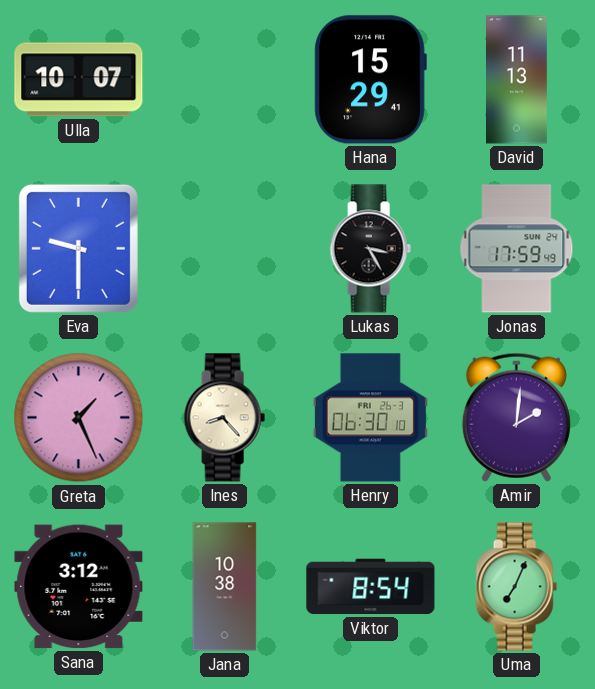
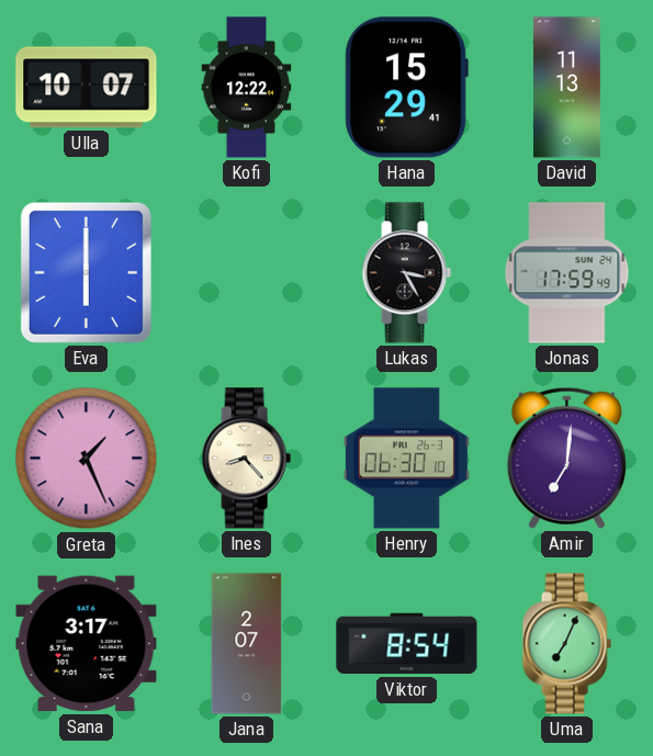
Kofi: none -> 12:22 (247, 88)
Eva: 9:30 -> 6:00 (86, 272)
Amir: 2:01 -> 7:01 (566, 458)
Sana: 3:12 -> 3:17 (87, 644)
Jana: 10:38 -> 2:07 (247, 644)
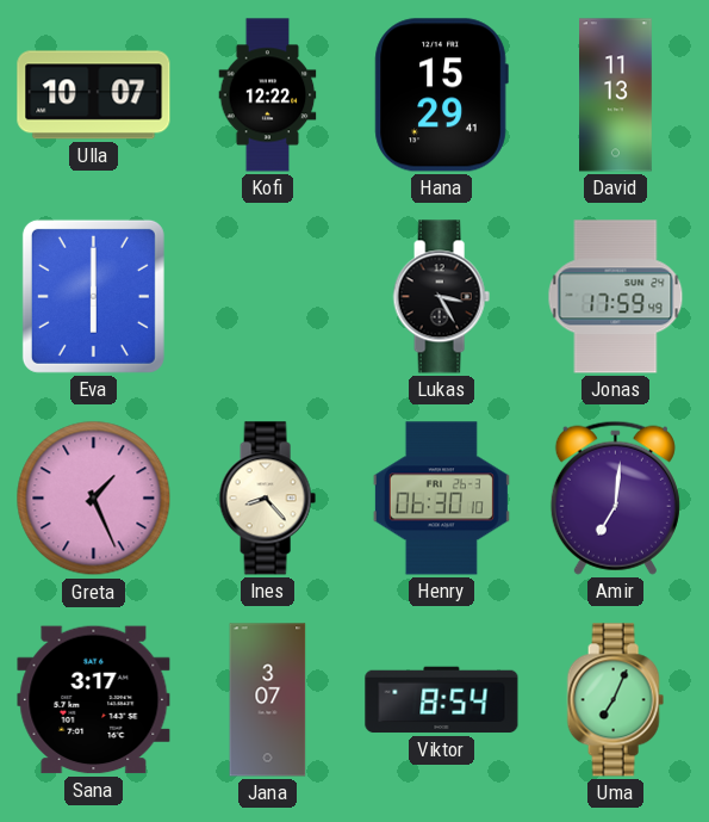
Jana: 2:07 -> 3:07 (268, 700)
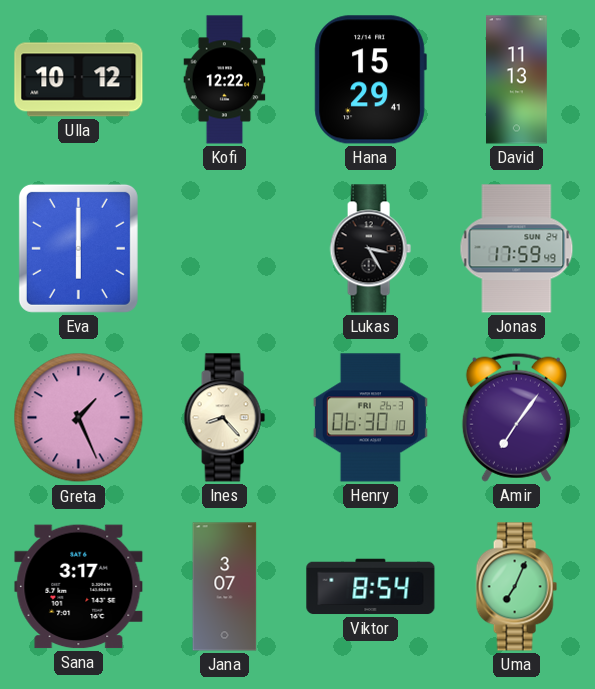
Ulla: 10:07 -> 10:12 (79, 80)
Amir: 7:01 -> 7:06 (516, 417)
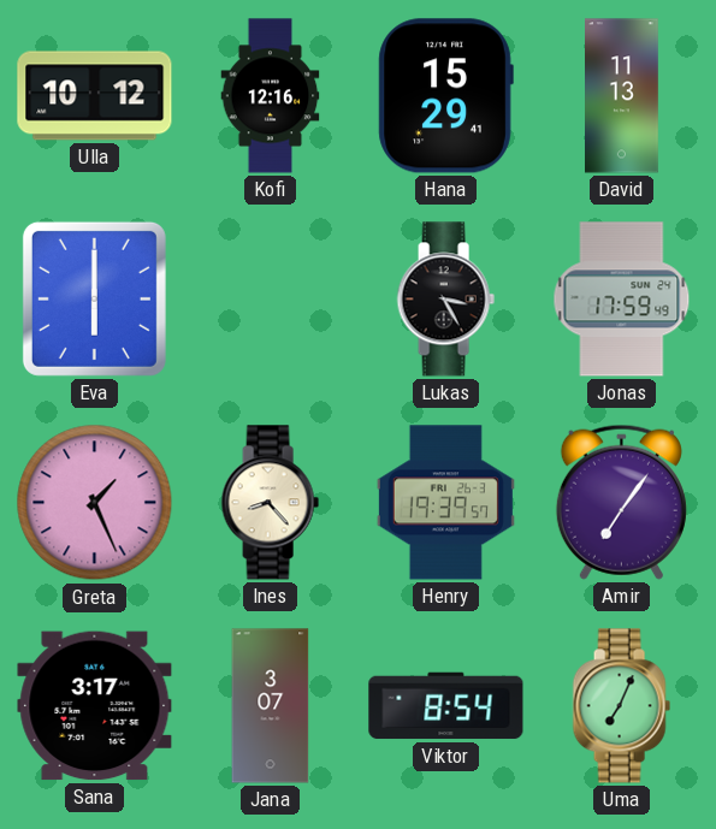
Kofi: 12:22 -> 12:16 (271, 96)
Henry: 06:30 -> 19:39 (445, 503)
